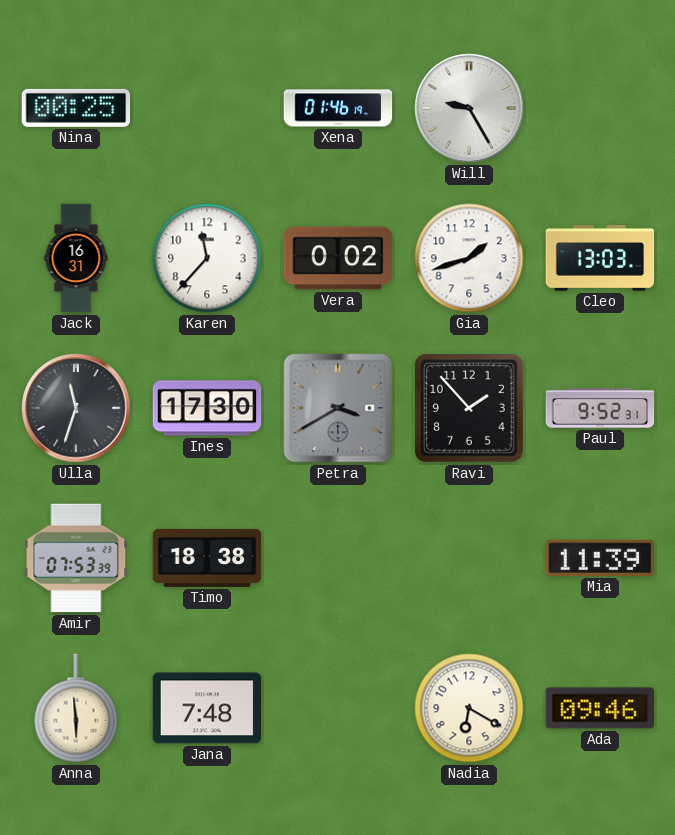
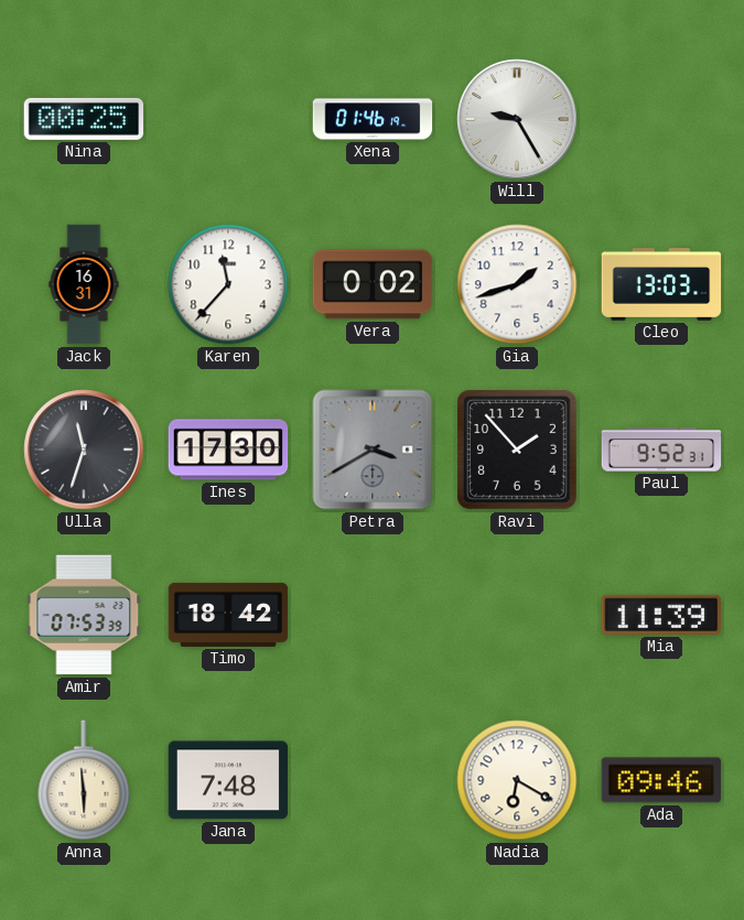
Timo: 18:38 -> 18:42 (228, 615)
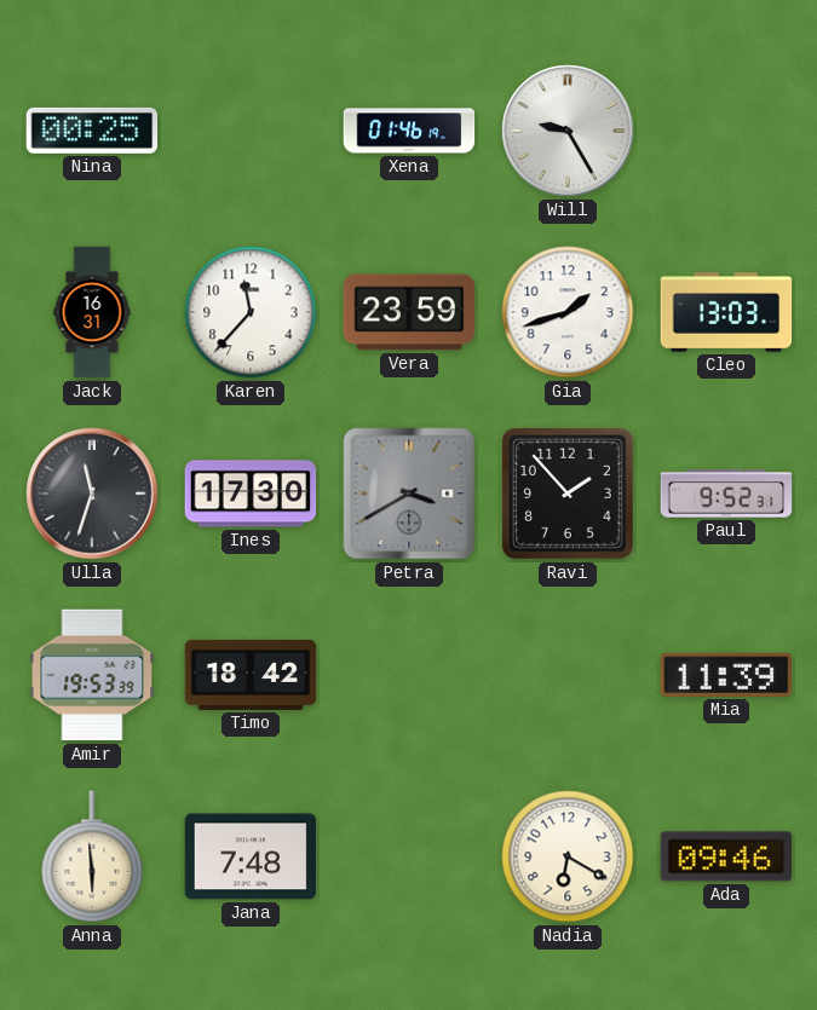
Vera: 0:02 -> 23:59 (409, 312)
Amir: 07:53 -> 19:53 (92, 675)
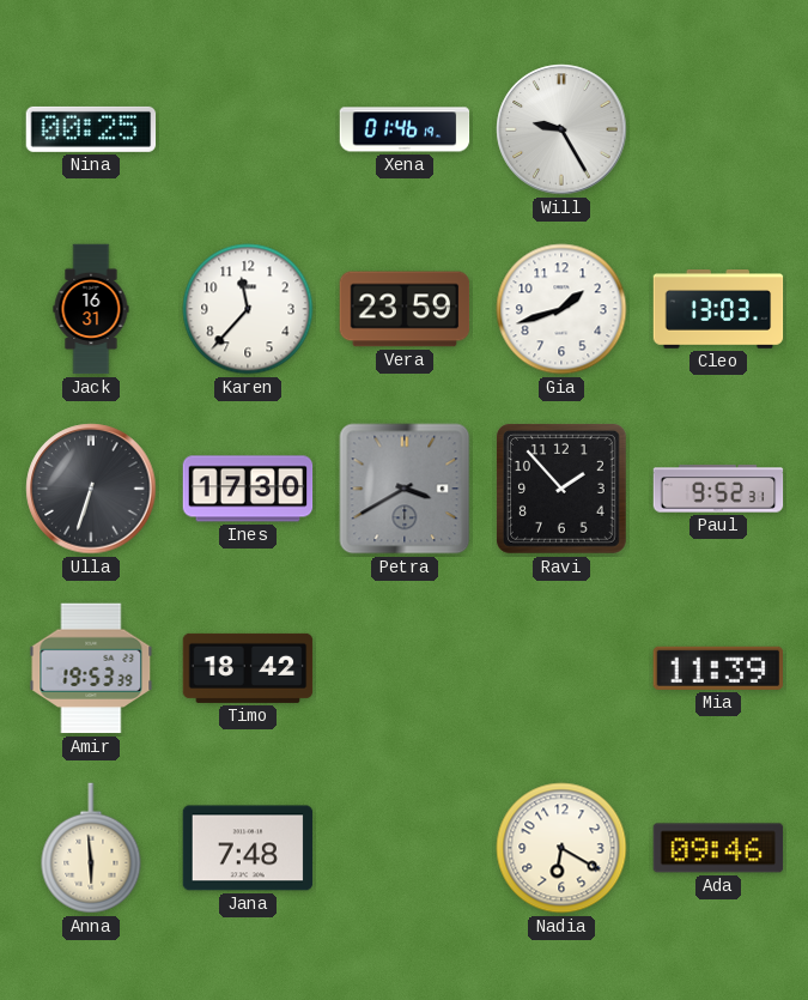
Ulla: 11:33 -> 6:33 (91, 489)
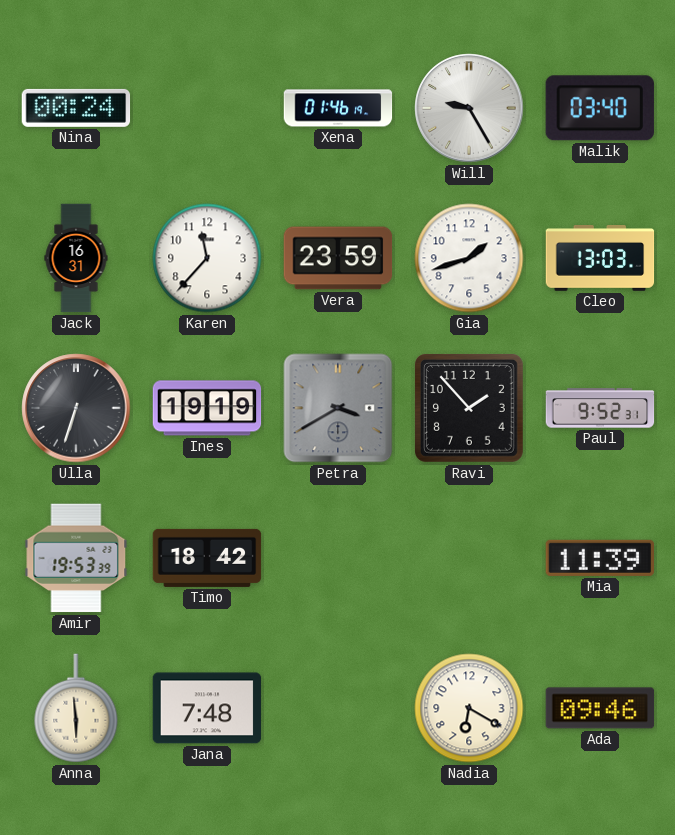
Nina: 00:25 -> 00:24 (76, 108)
Malik: none -> 03:40 (600, 108)
Ines: 17:30 -> 19:19 (207, 408)
